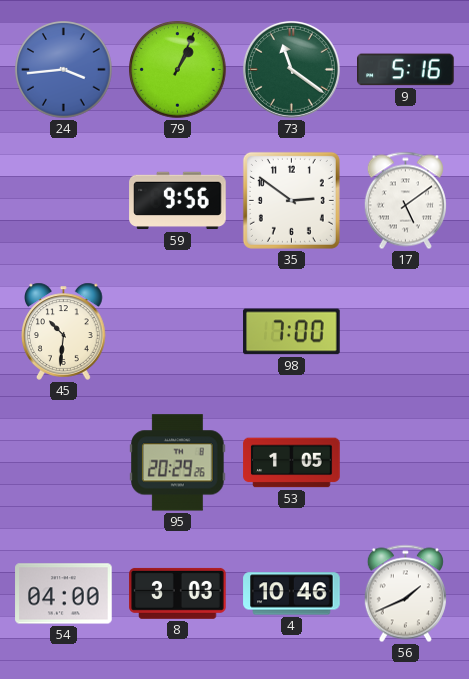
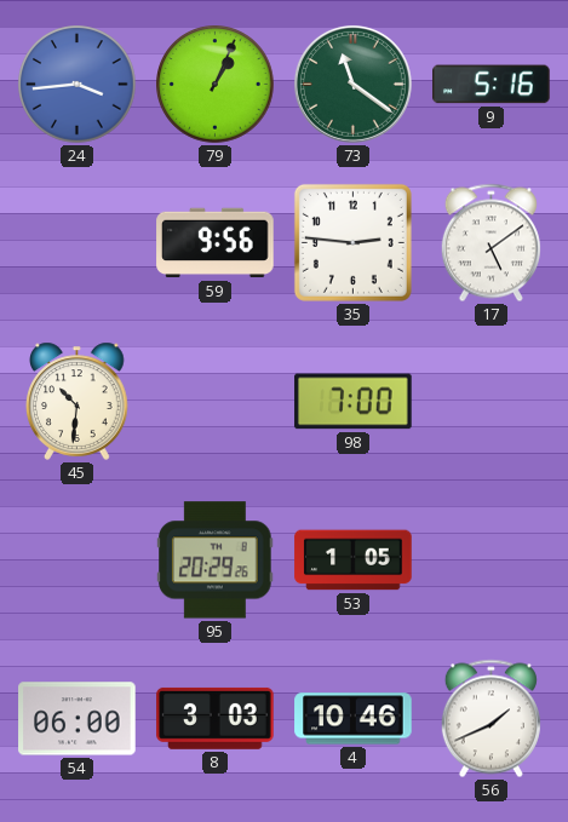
35: 2:51 -> 2:46 (352, 242)
54: 04:00 -> 06:00 (78, 719)
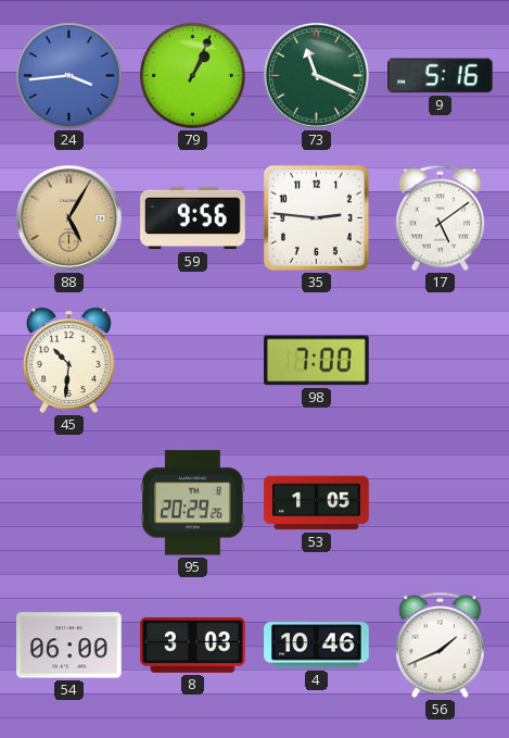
73: 11:21 -> 11:19 (316, 75)
88: none -> 5:05 (68, 217)
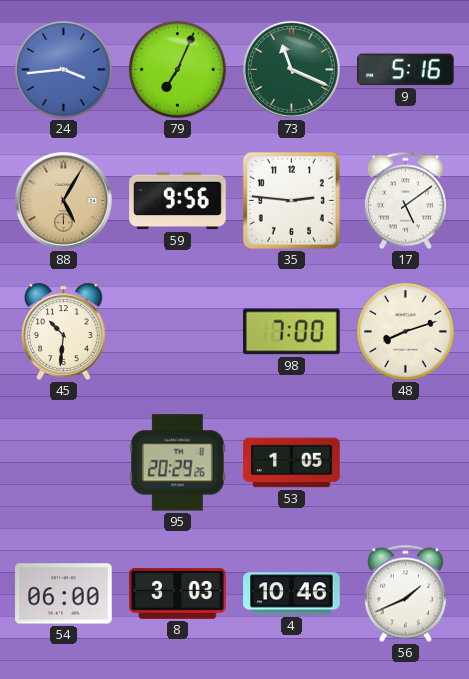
79: 1:04 -> 7:04 (178, 70)
48: none -> 8:12 (406, 332)
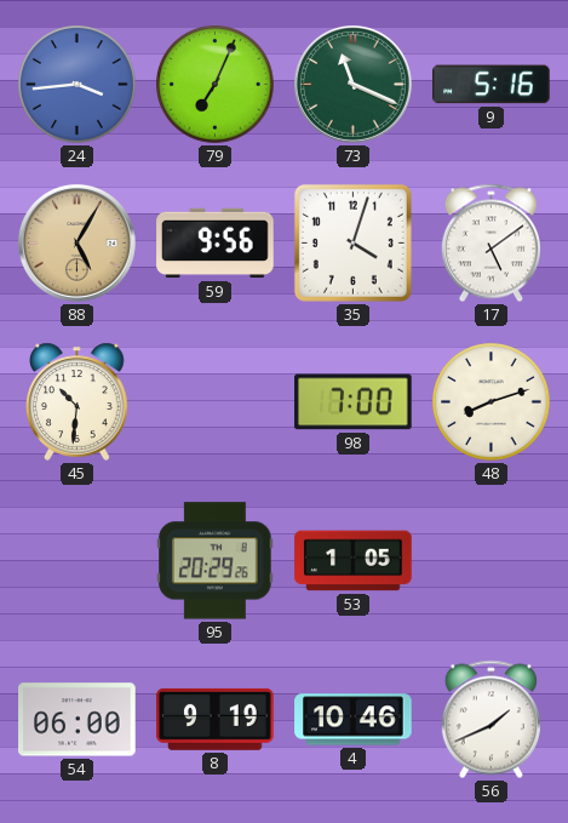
35: 2:46 -> 4:03 (352, 242)
8: 3:03 -> 9:19 (216, 719)
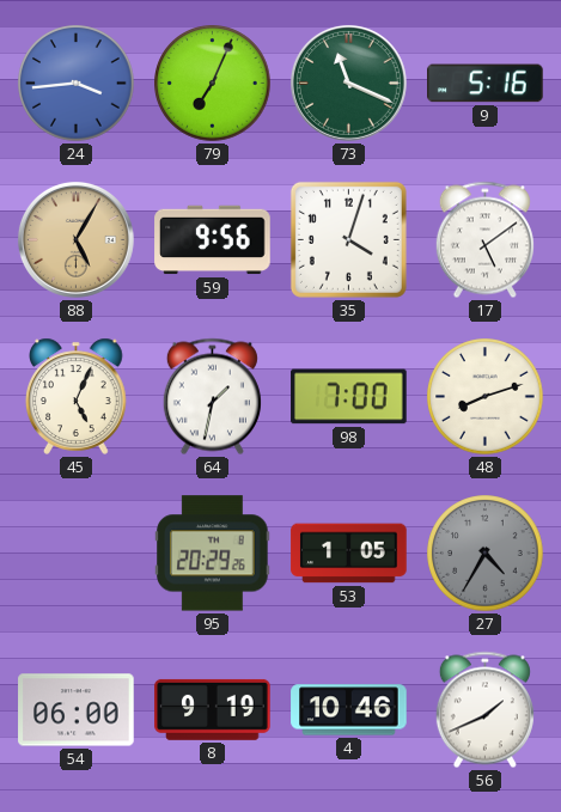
45: 10:31 -> 5:04 (77, 396)
64: none -> 1:32 (212, 397)
27: none -> 4:35 (486, 554)
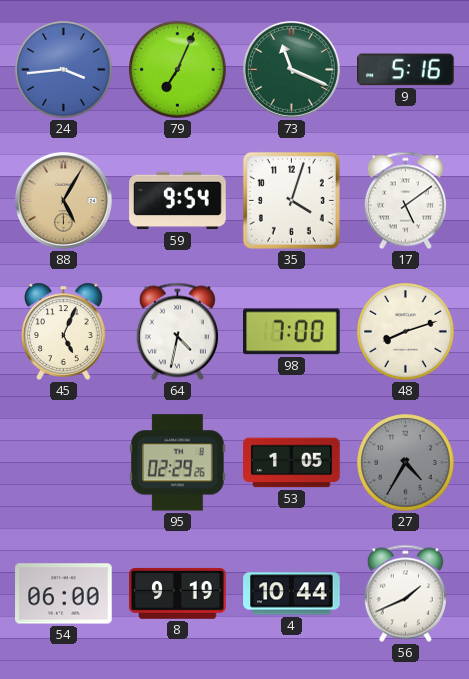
59: 9:56 -> 9:54 (178, 201)
64: 1:32 -> 4:32 (177, 332)
95: 20:29 -> 02:29 (178, 463)
4: 10:46 -> 10:44 (292, 594)
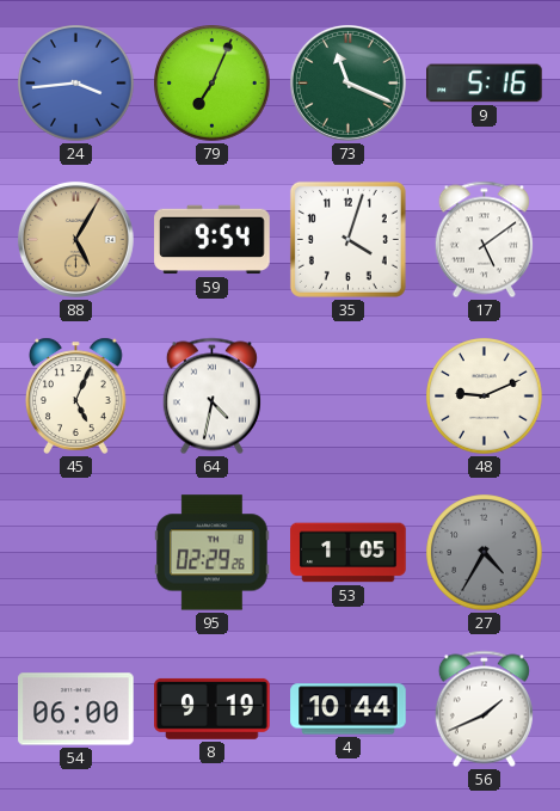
98: 7:00 -> none (292, 332)
48: 8:12 -> 9:11 (485, 397)
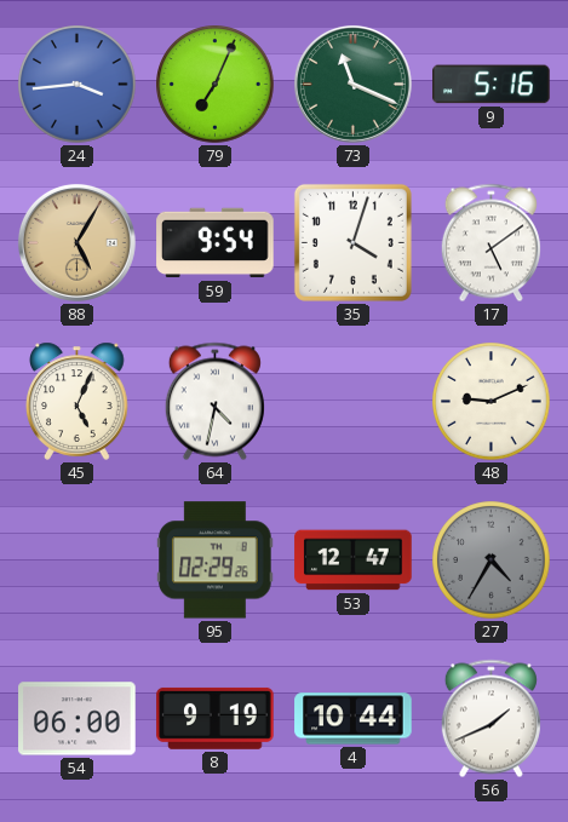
53: 1:05 -> 12:47 (354, 561)
